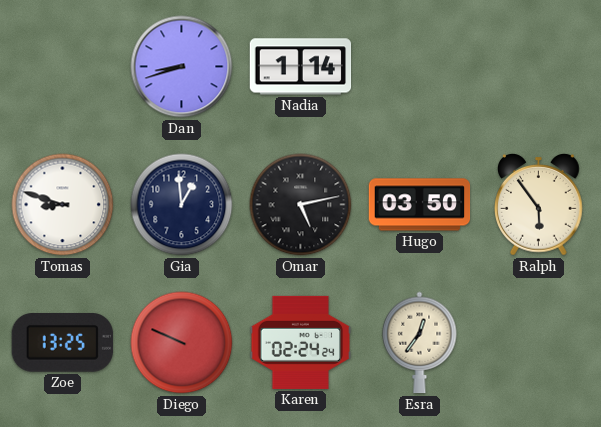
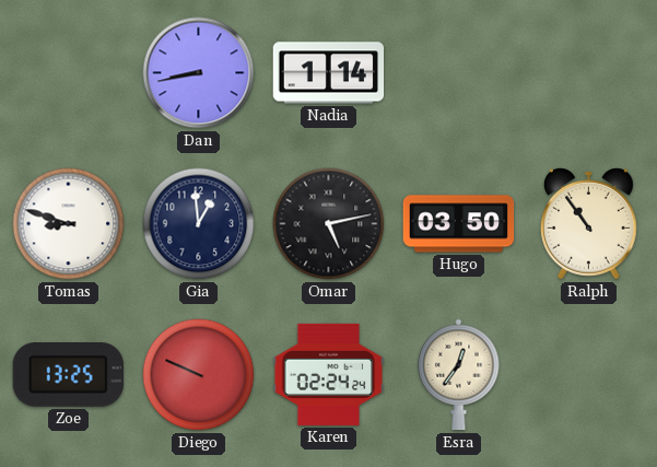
Dan: 8:42 -> 8:43 (199, 73)
Ralph: 5:54 -> 10:54 (589, 224)
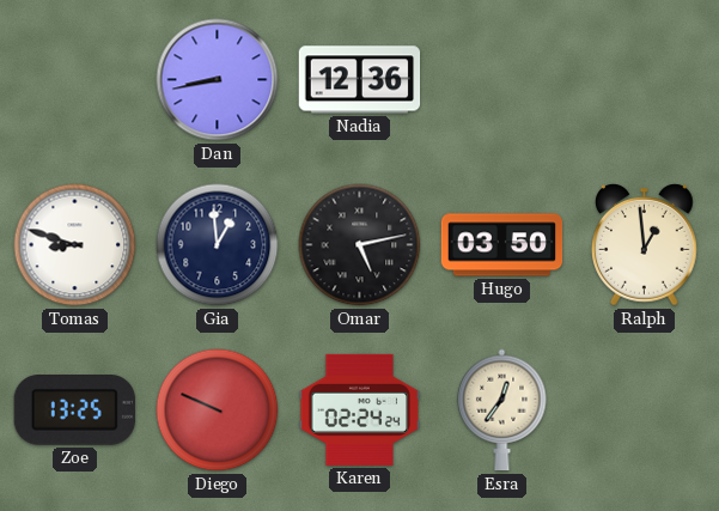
Nadia: 1:14 -> 12:36 (360, 80)
Ralph: 10:54 -> 12:59 (645, 245)
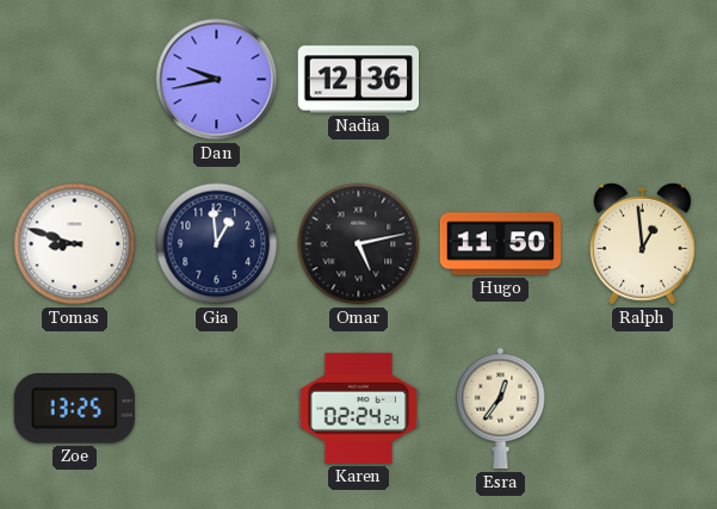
Dan: 8:43 -> 9:43 (217, 80)
Hugo: 03:50 -> 11:50 (501, 244)
Diego: 9:49 -> none (218, 410)
